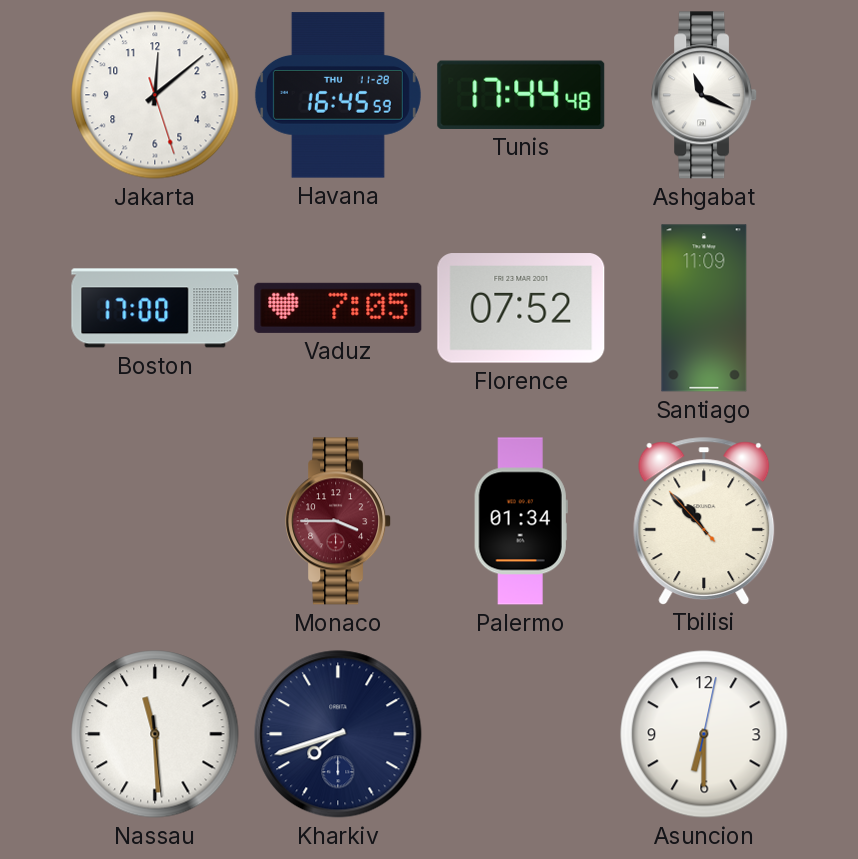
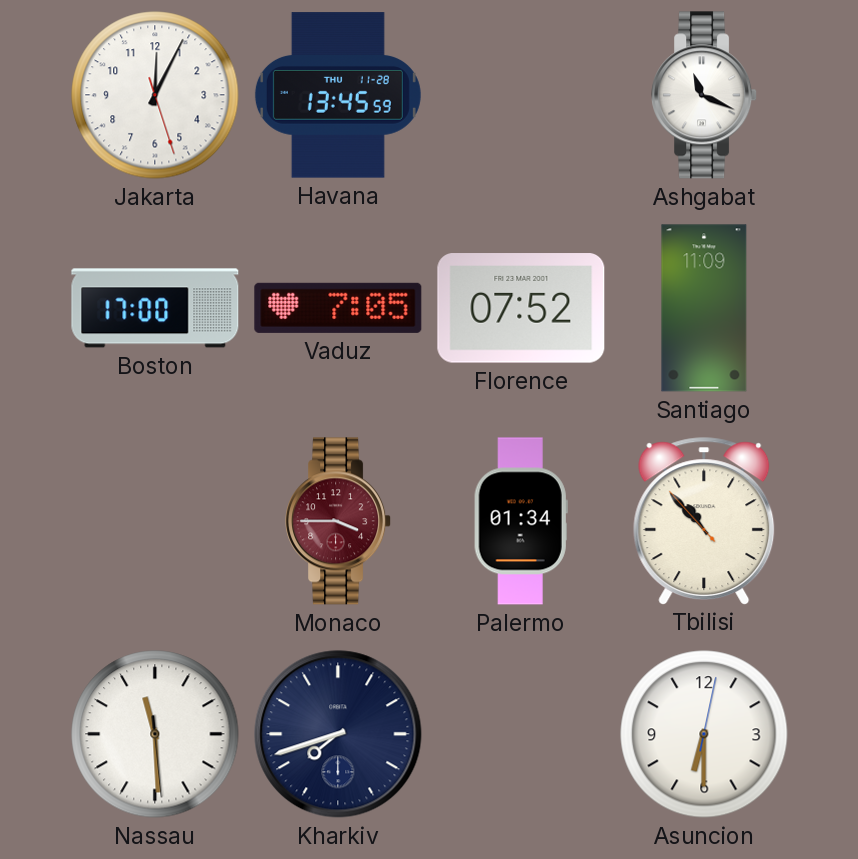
Jakarta: 12:08 -> 12:04 (155, 95)
Havana: 16:45 -> 13:45 (338, 95)
Tunis: 17:44 -> none (521, 95)
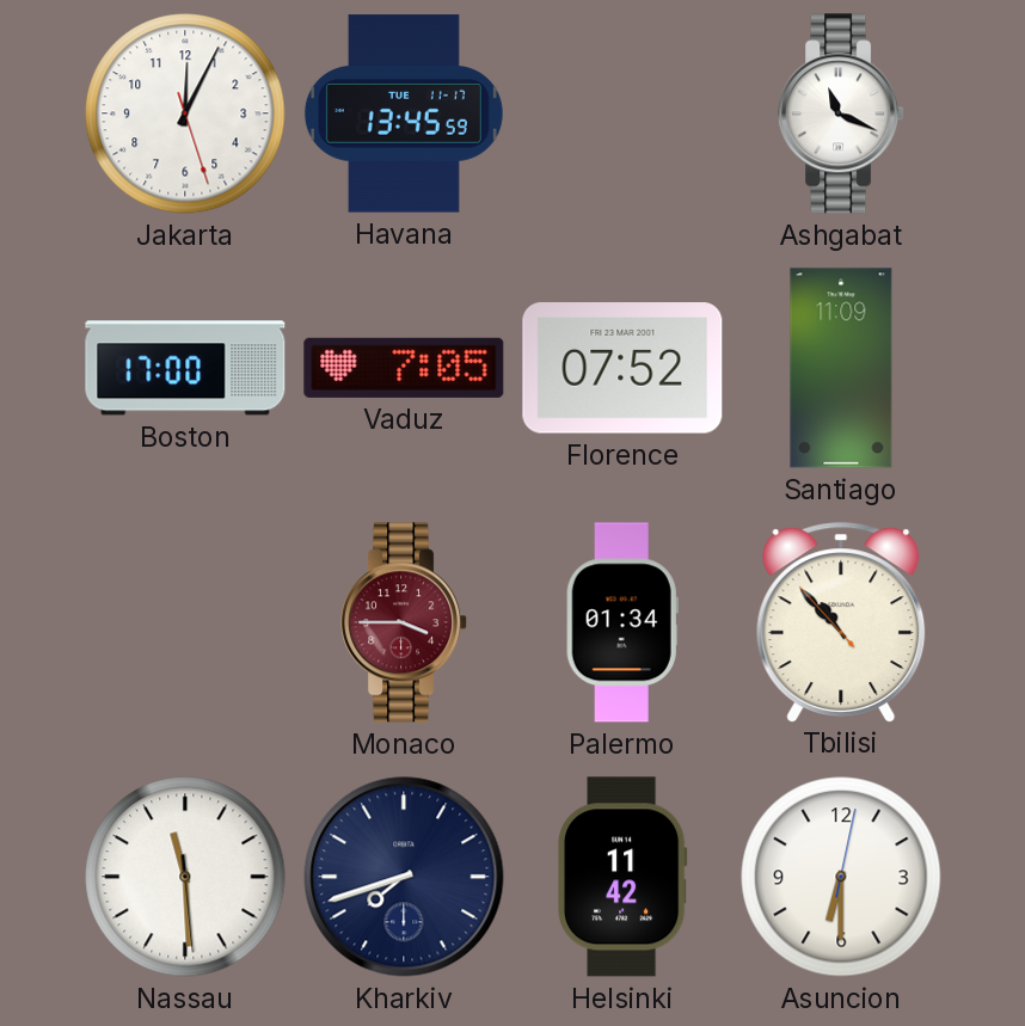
Havana date: THU 11-28 -> TUE 11-17 (404, 113)
Helsinki: none -> 11:42 (622, 877)
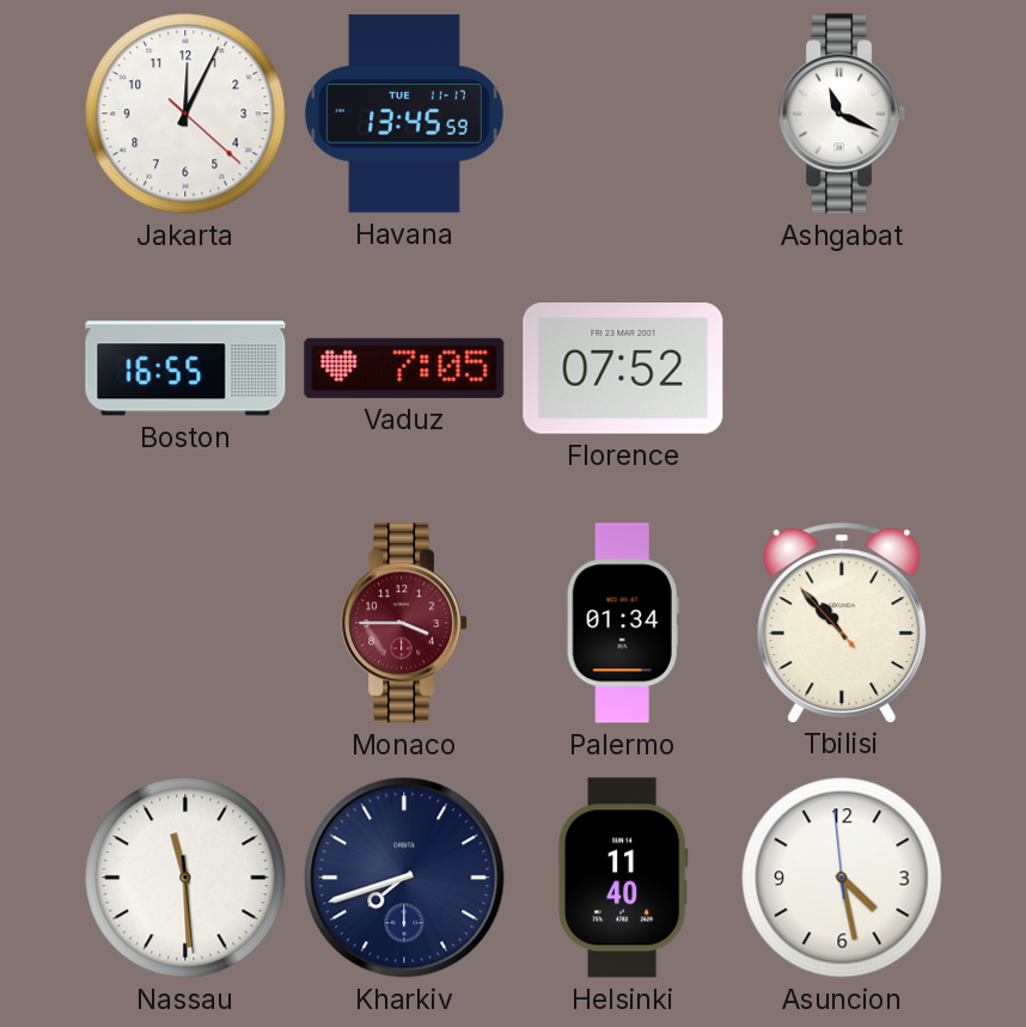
Jakarta: 12:04:27 -> 12:04:22 (185, 114)
Boston: 17:00 -> 16:55 (185, 368)
Santiago: 11:09 -> none (841, 368)
Helsinki: 11:42 -> 11:40 (623, 878)
Asuncion: 6:30 -> 4:27 (842, 878)
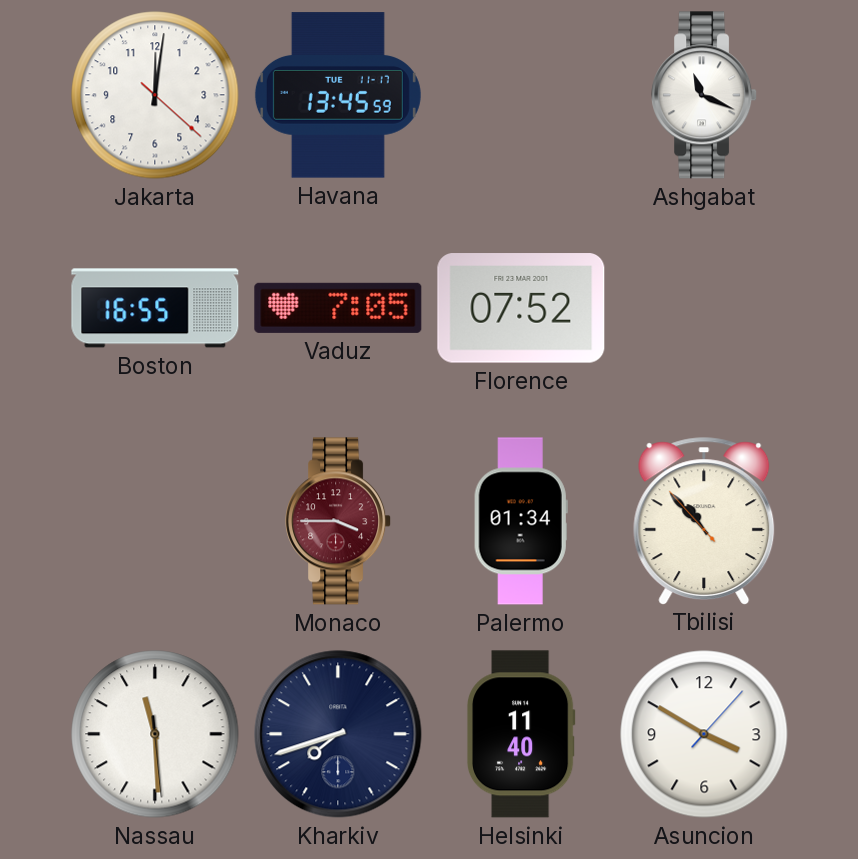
Jakarta: 12:04 -> 12:01 (155, 95)
Asuncion: 4:27 -> 3:50 (704, 734)
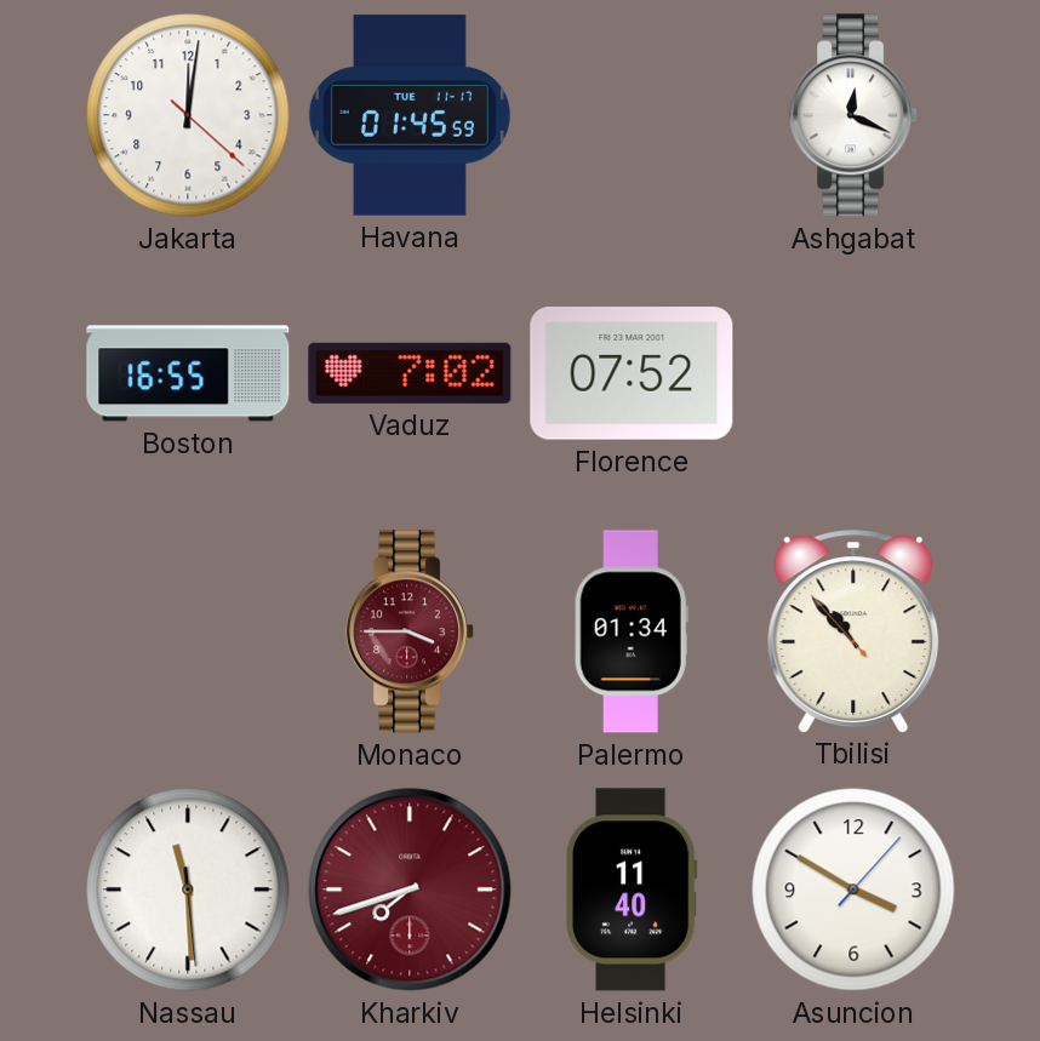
Havana: 13:45 -> 01:45 (410, 115)
Ashgabat: 11:19 -> 12:19 (855, 115)
Vaduz: 7:05 -> 7:02 (410, 373)
Kharkiv dial: navy -> burgundy (410, 890)
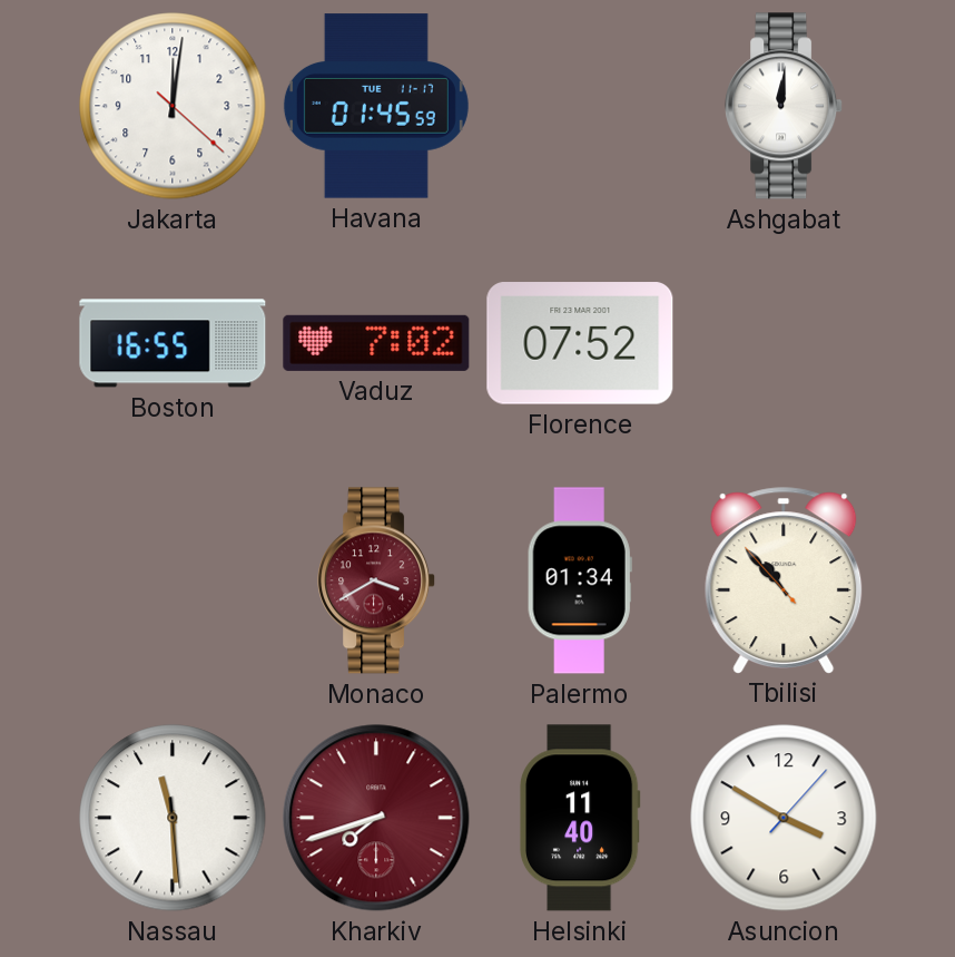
Ashgabat: 12:19 -> 12:01 (785, 106)
Monaco: 3:45 -> 3:40 (377, 580)
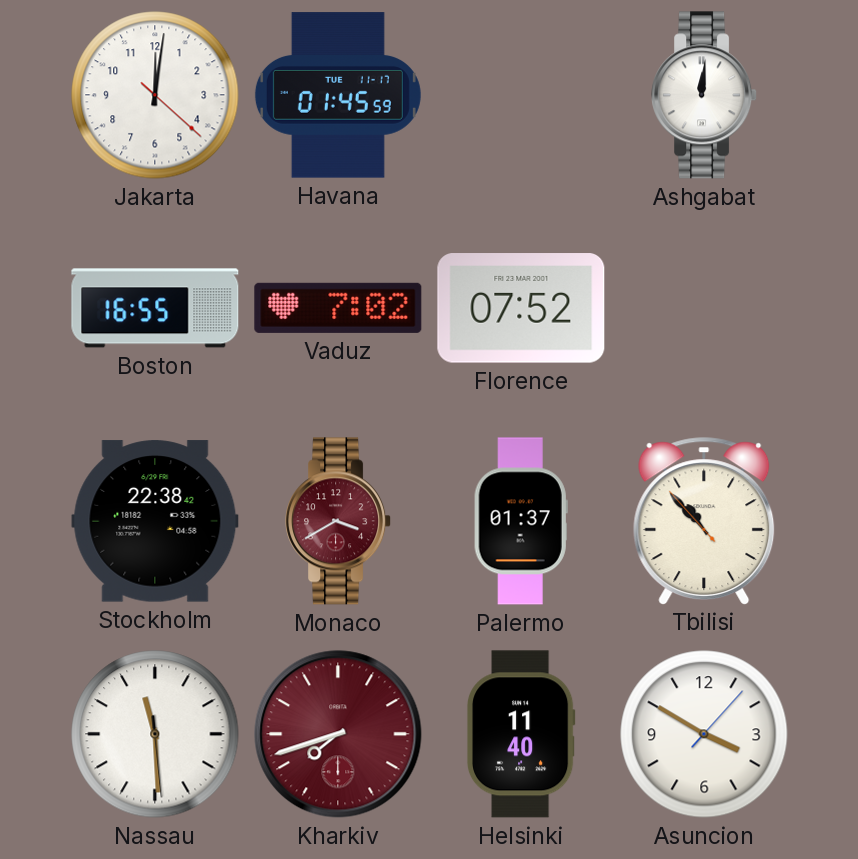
Stockholm: none -> 22:38 (155, 521)
Palermo: 01:34 -> 01:37 (521, 521)
